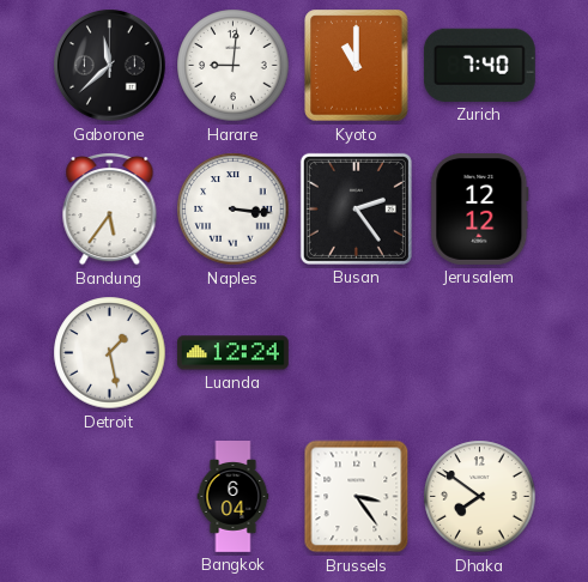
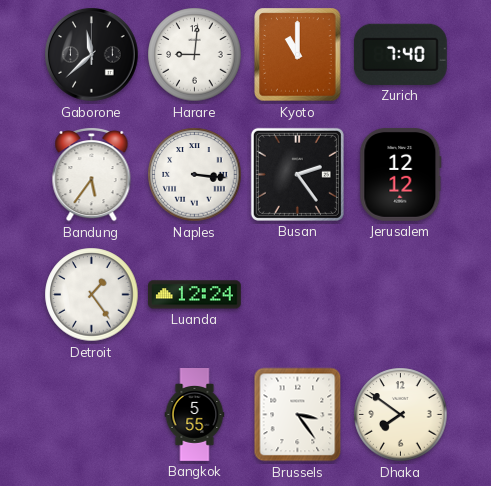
Detroit: 1:28 -> 1:24 (92, 295)
Bangkok: 6:04 -> 5:55 (195, 415)
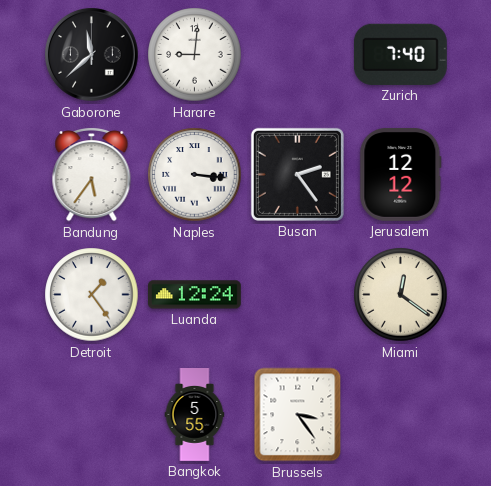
Kyoto: 11:00 -> none (298, 55)
Miami: none -> 12:21 (401, 295)
Dhaka: 7:51 -> none (401, 415)
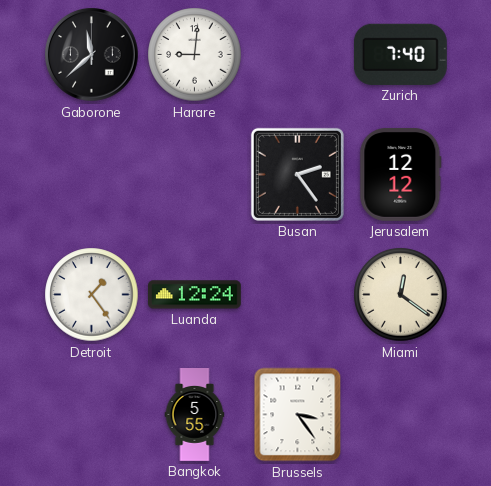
Bandung: 5:36 -> none (92, 174)
Naples: 3:16 -> none (195, 175)
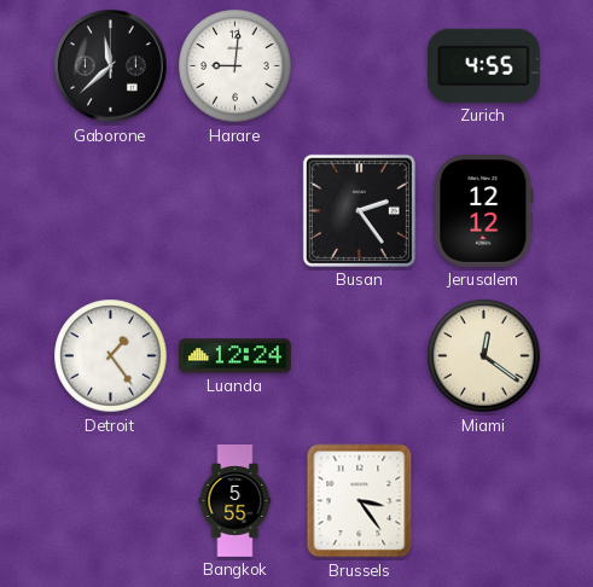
Zurich: 7:40 -> 4:55 (483, 65)
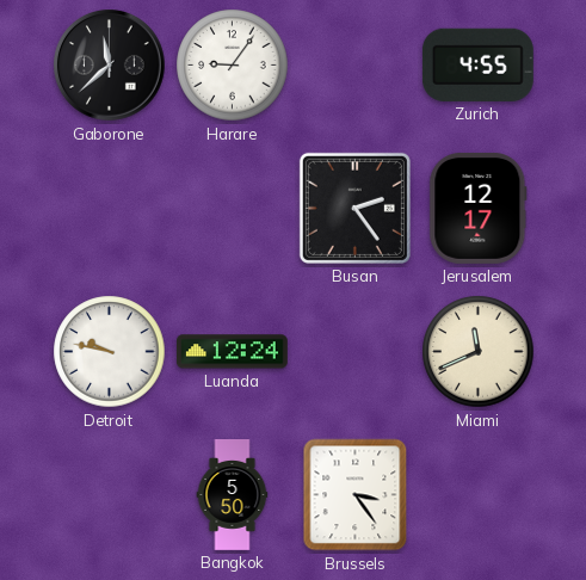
Harare: 9:01 -> 9:06 (233, 66)
Jerusalem: 12:12 -> 12:17 (479, 208)
Detroit: 1:24 -> 9:47 (110, 352)
Miami: 12:21 -> 11:41 (479, 352)
Bangkok: 5:55 -> 5:50 (233, 495)
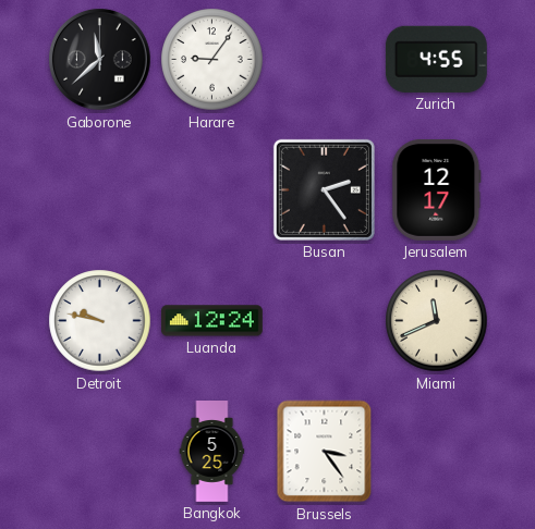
Bangkok: 5:50 -> 5:25 (212, 452)
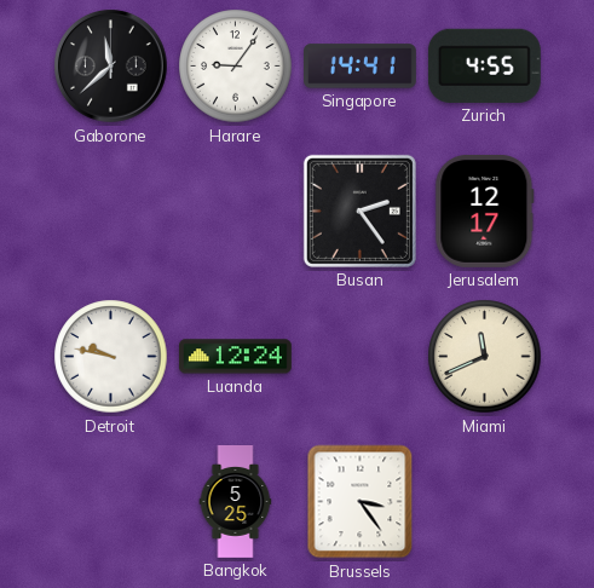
Singapore: none -> 14:41 (361, 67)
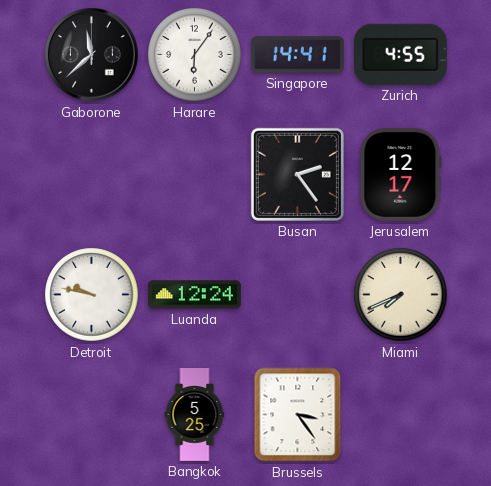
Harare: 9:06 -> 6:06 (195, 55)
Miami: 11:41 -> 7:41 (401, 295)
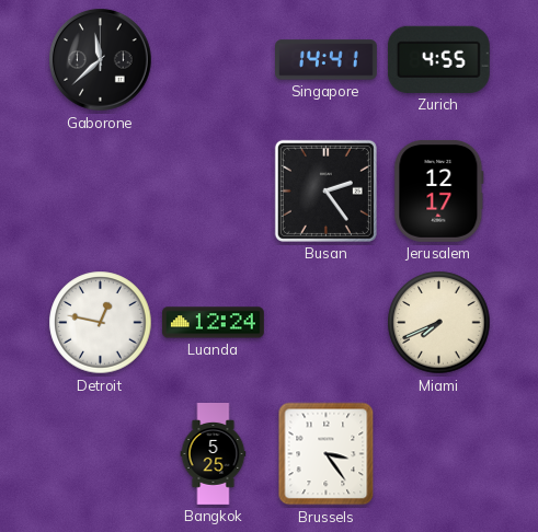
Harare: 6:06 -> none (195, 55)
Detroit: 9:47 -> 12:47 (101, 323)
